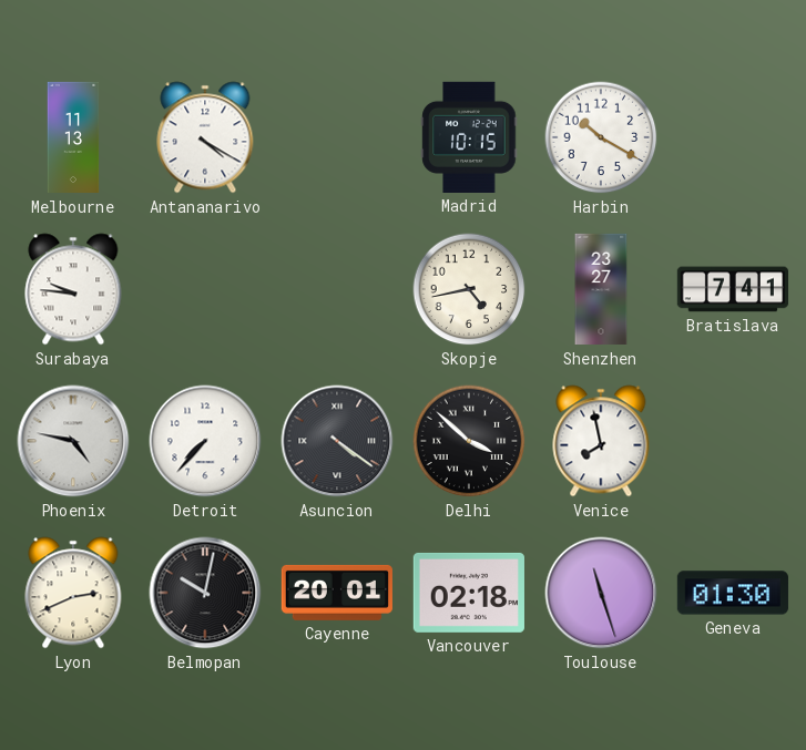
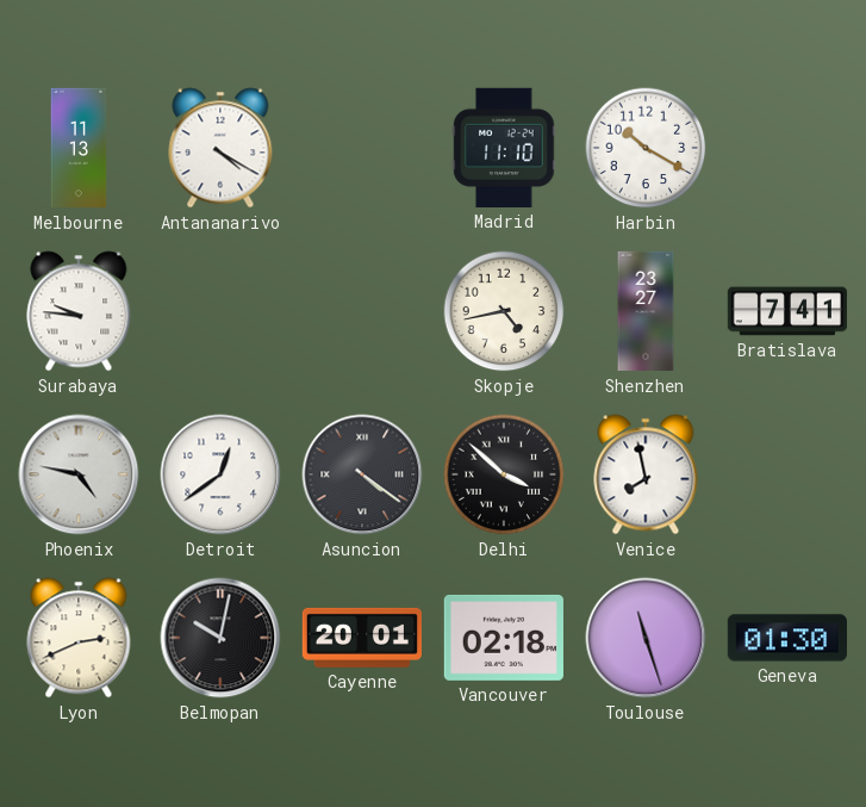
Madrid: 10:15 -> 11:10 (504, 148)
Detroit: 7:37 -> 12:39 (220, 474)
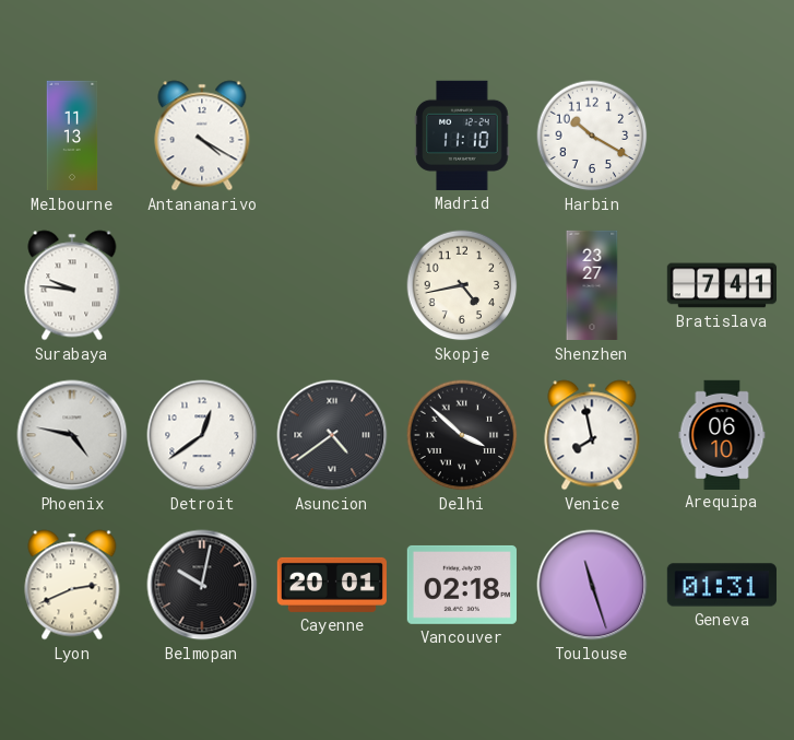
Asuncion: 4:21 -> 4:39 (332, 435)
Arequipa: none -> 06:10 (722, 434)
Geneva: 01:30 -> 01:31 (721, 585)
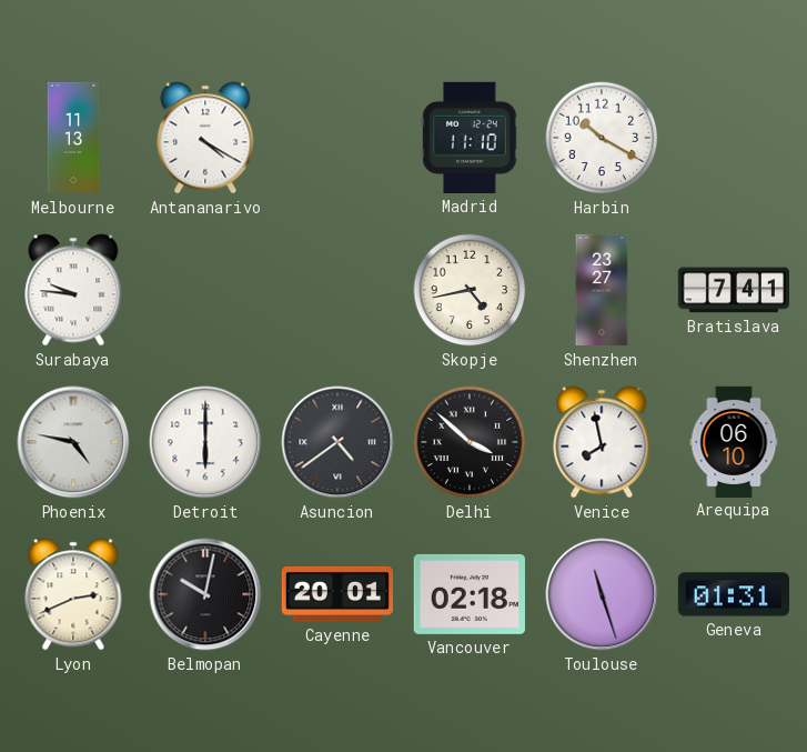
Detroit: 12:39 -> 6:00 (205, 442)
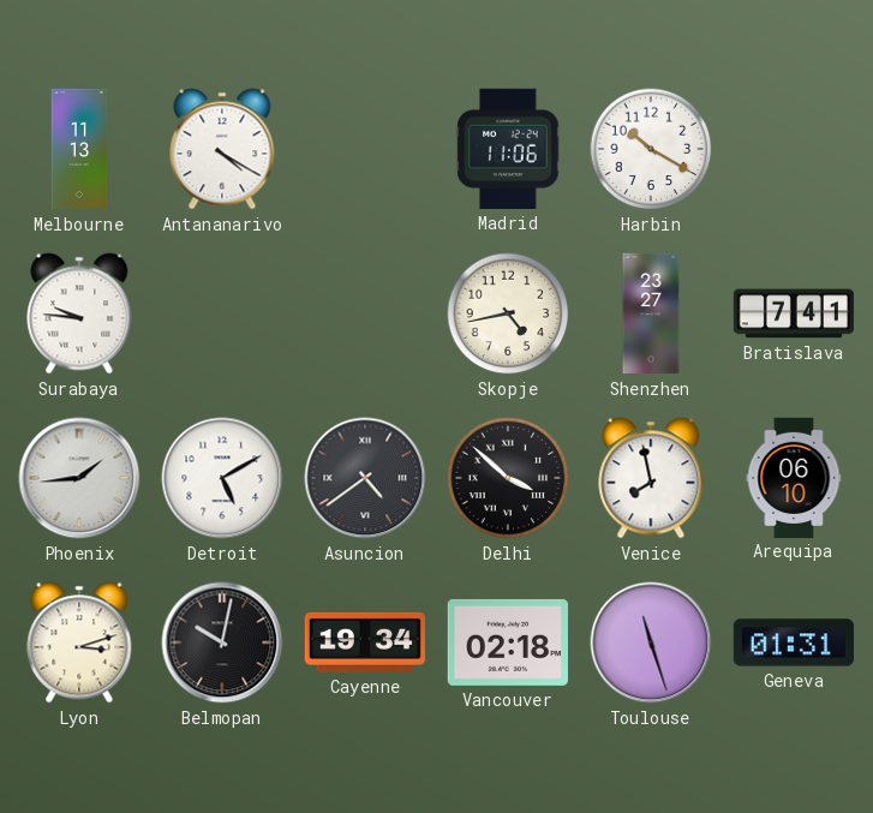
Madrid: 11:10 -> 11:06 (508, 149)
Phoenix: 4:47 -> 1:44 (79, 478)
Detroit: 6:00 -> 5:10 (222, 478)
Lyon: 2:41 -> 3:12 (79, 642)
Cayenne: 20:01 -> 19:34 (365, 642)
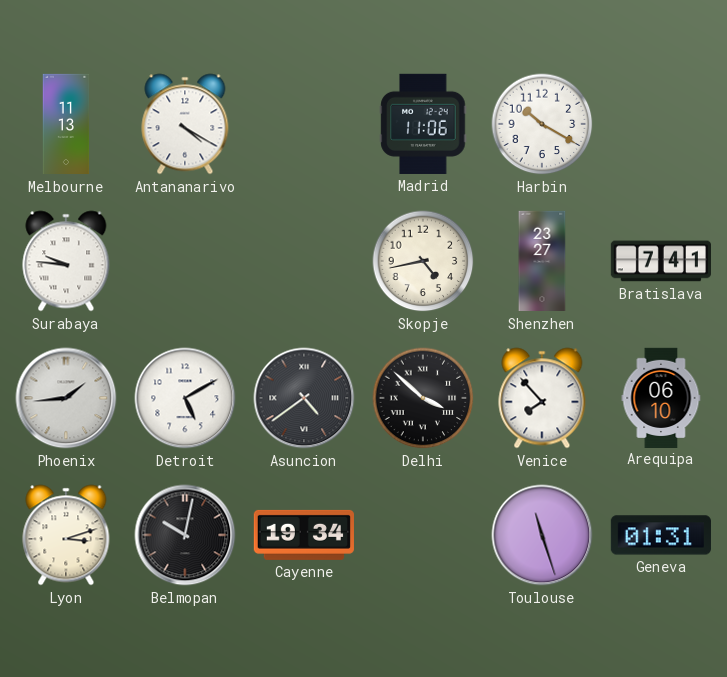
Venice: 7:58 -> 7:53 (542, 398)
Vancouver: 02:18 -> none (508, 642)
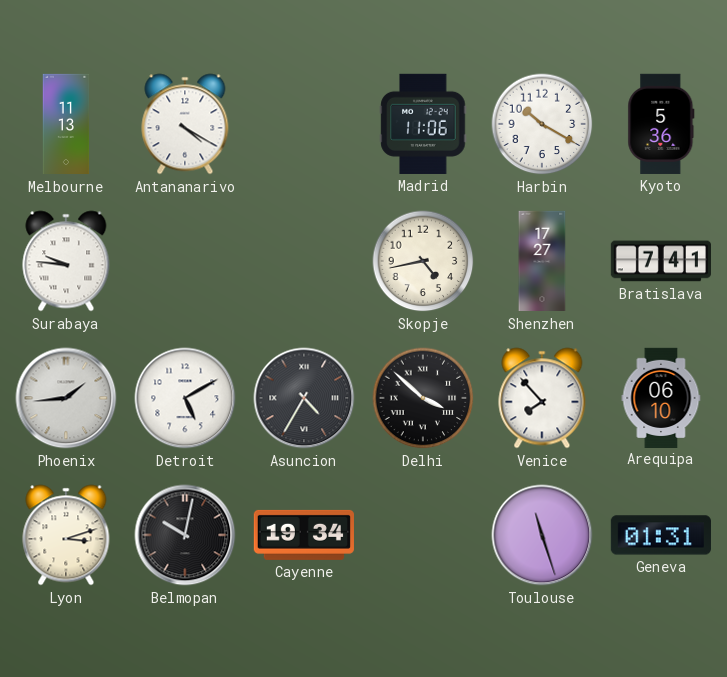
Kyoto: none -> 5:36 (661, 124)
Shenzhen: 23:27 -> 17:27 (542, 261)
Asuncion: 4:39 -> 4:35 (304, 398)
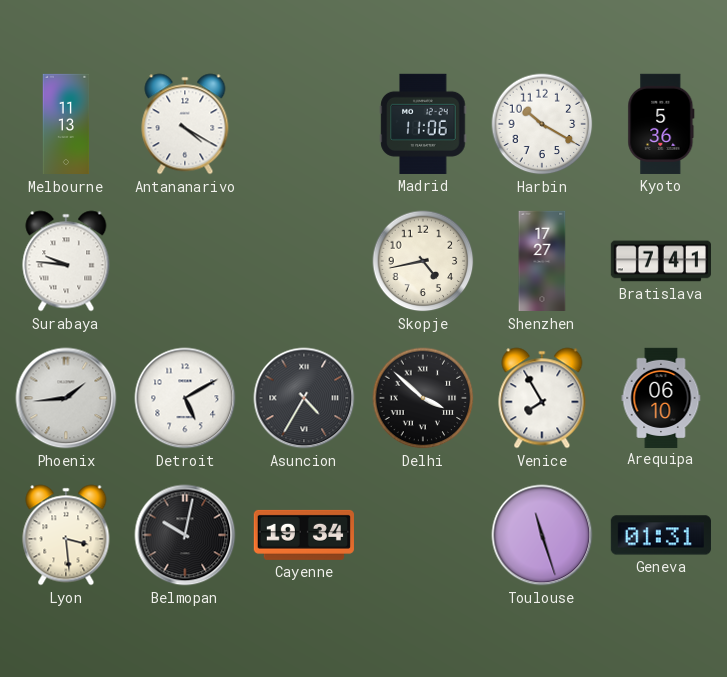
Venice: 7:53 -> 7:55 (542, 398)
Lyon: 3:12 -> 3:29 (66, 535)
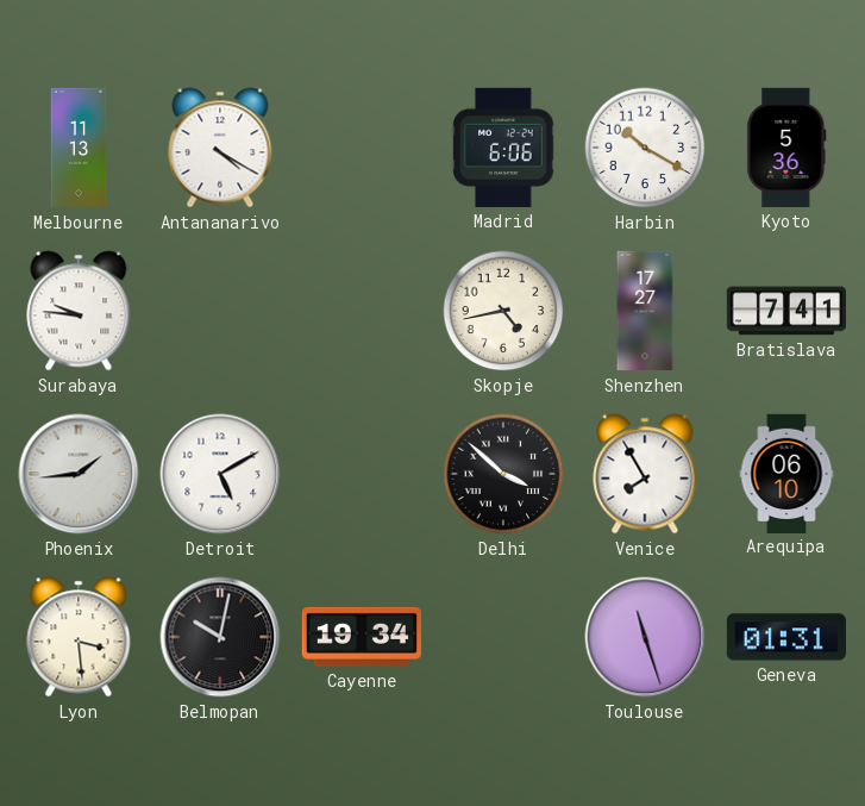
Madrid: 11:06 -> 6:06 (503, 148)
Asuncion: 4:35 -> none (304, 398)
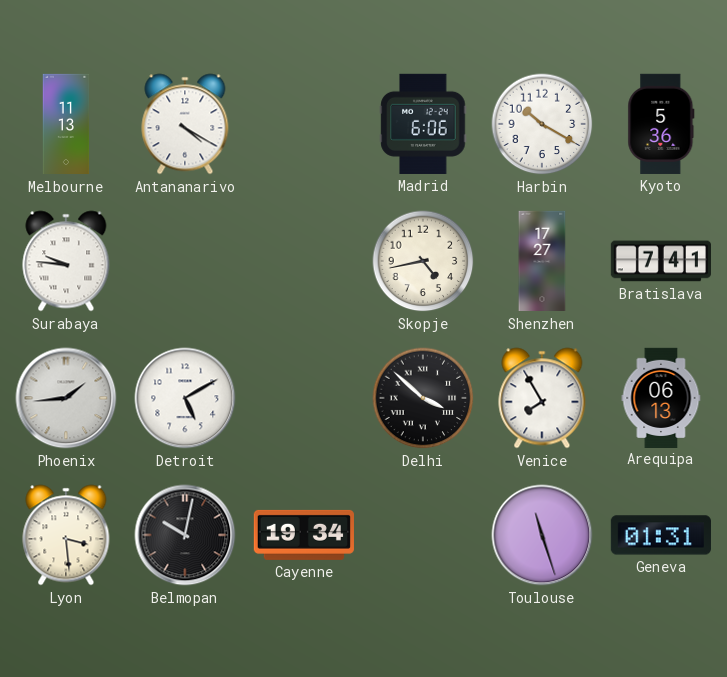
Arequipa: 06:10 -> 06:13 (661, 397)
